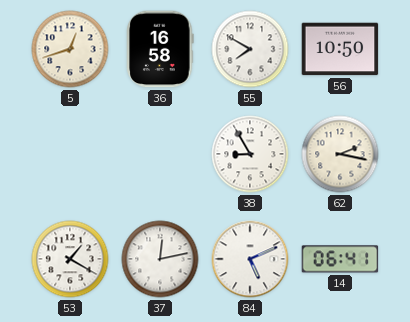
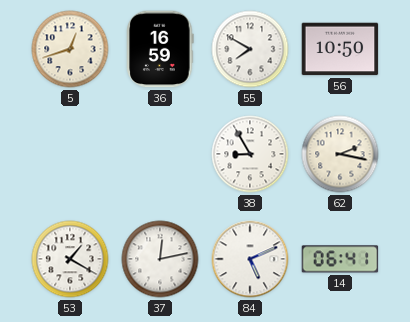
36: 16:58 -> 16:59 (160, 49)
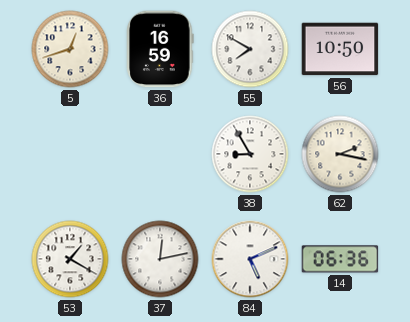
14: 06:41 -> 06:36 (340, 259)
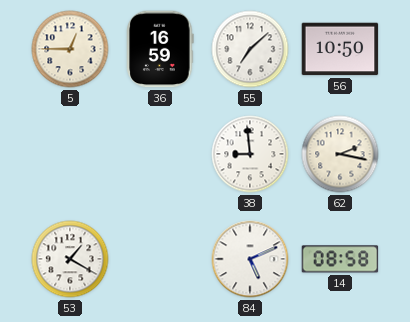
5: 12:42 -> 12:45 (70, 49)
55: 7:50 -> 7:08 (250, 49)
38: 8:55 -> 8:59 (250, 154)
37: 12:13 -> none (160, 259)
14: 06:36 -> 08:58 (340, 259)
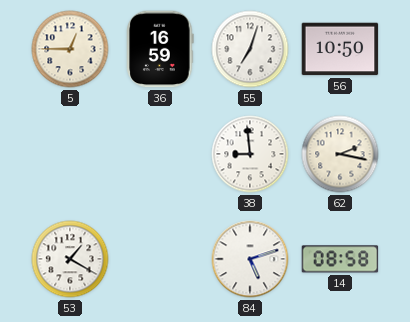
55: 7:08 -> 7:03 (250, 49)
84: 5:11 -> 5:12 (250, 259)
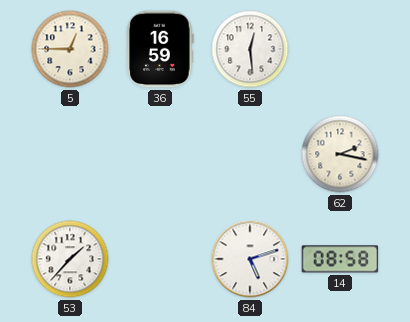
55: 7:03 -> 12:29 (250, 49)
56: 10:50 -> none (340, 49)
38: 8:59 -> none (250, 154)
53: 1:20 -> 1:37 (70, 259)
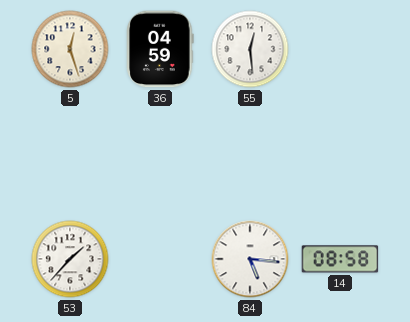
5: 12:45 -> 12:27 (70, 49)
36: 16:59 -> 04:59 (160, 49)
62: 2:17 -> none (340, 154)
84: 5:12 -> 5:16 (250, 259)
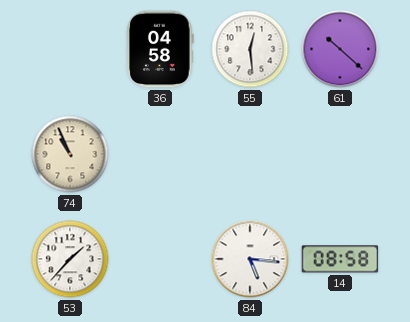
5: 12:27 -> none (70, 49)
36: 04:59 -> 04:58 (160, 49)
61: none -> 10:22 (340, 49)
74: none -> 10:56 (70, 154)
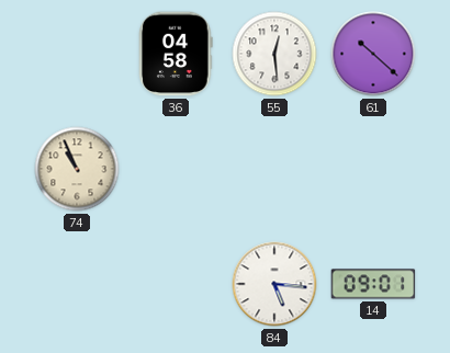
53: 1:37 -> none (70, 259)
14: 08:58 -> 09:01 (373, 284)
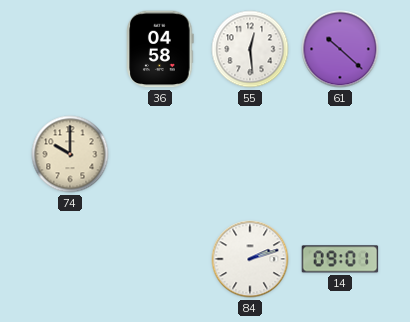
74: 10:56 -> 10:00 (70, 154)
84: 5:16 -> 2:12 (250, 259)
